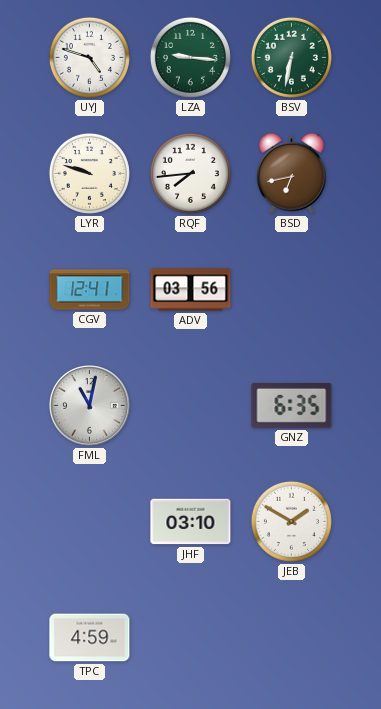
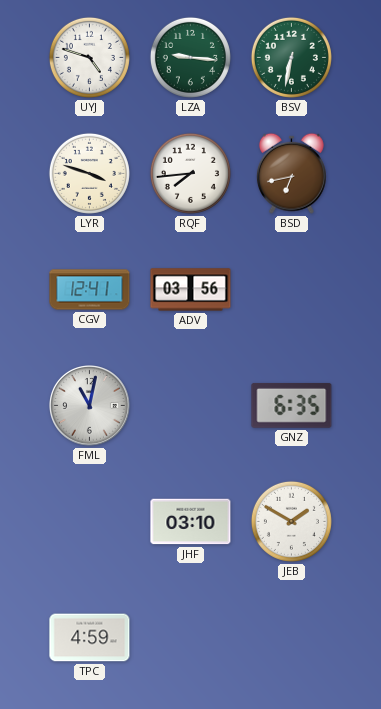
LYR: 9:48 -> 3:48 (89, 173)
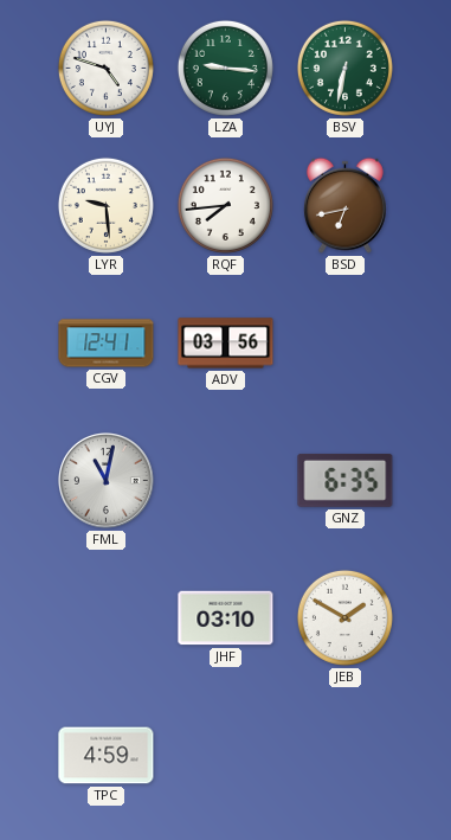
LYR: 3:48 -> 9:29 (105, 205)
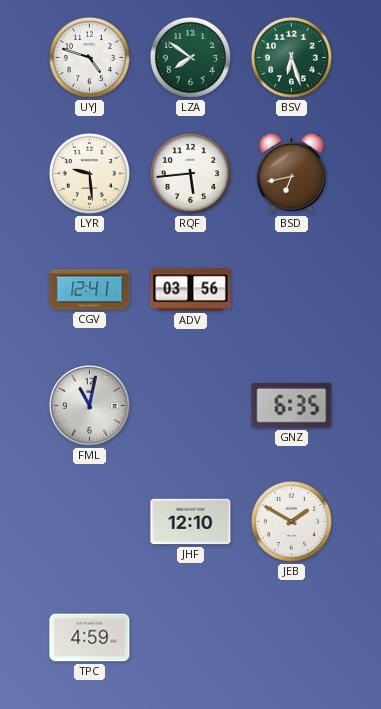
LZA: 9:16 -> 7:51 (190, 57)
BSV: 6:32 -> 6:27 (291, 57)
RQF: 7:44 -> 5:44 (190, 173)
JHF: 03:10 -> 12:10 (191, 522)
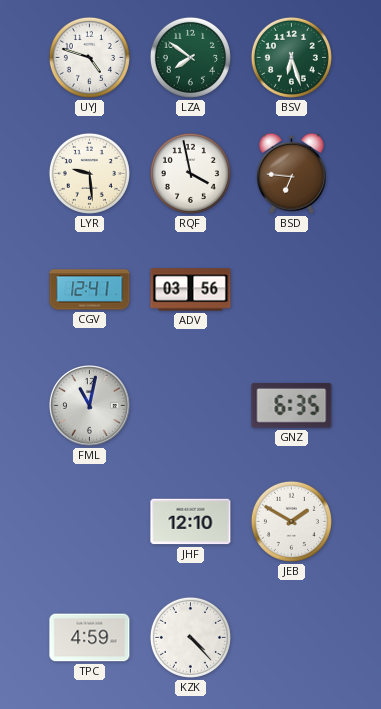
RQF: 5:44 -> 3:58 (190, 173)
BSD: 6:43 -> 6:46 (291, 173)
KZK: none -> 4:23 (190, 637)
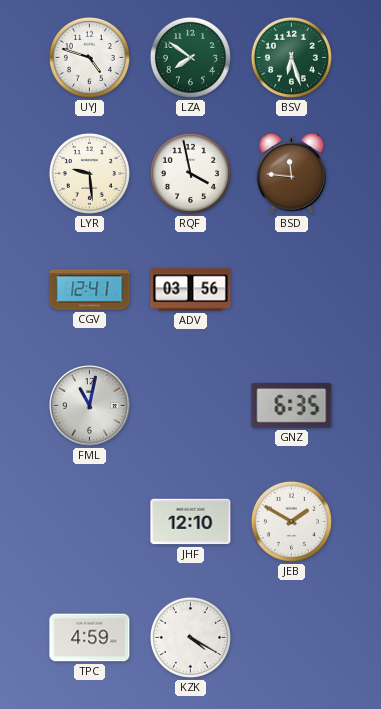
BSD: 6:46 -> 11:46 (291, 173)
KZK: 4:23 -> 4:20 (190, 637)
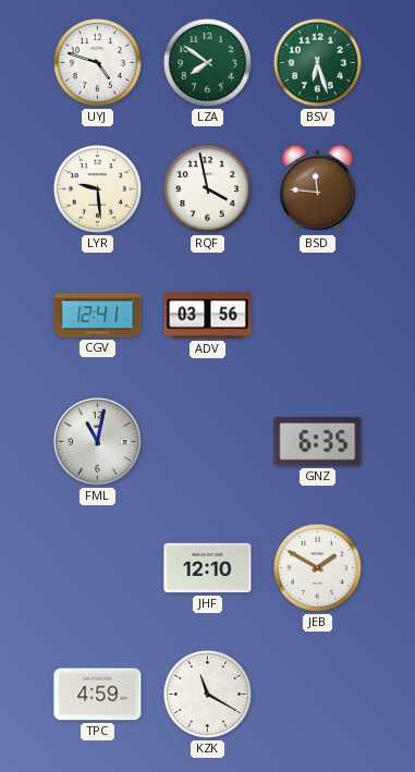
KZK: 4:20 -> 11:20 (207, 694)
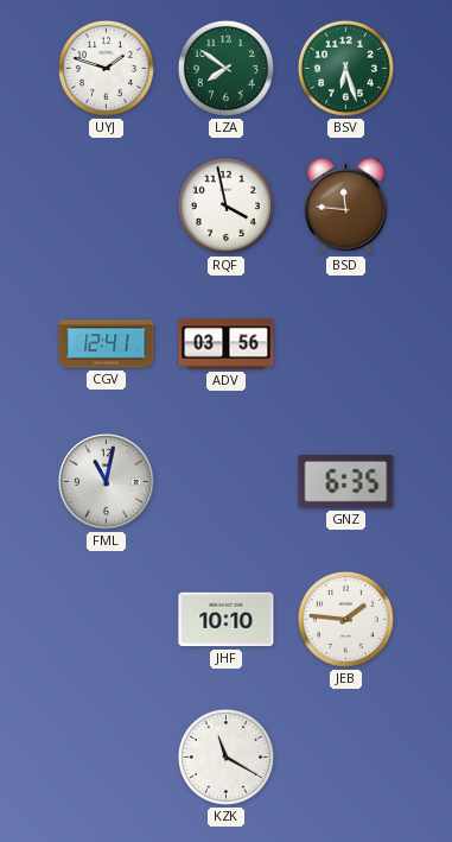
UYJ: 4:48 -> 1:48 (106, 68)
LYR: 9:29 -> none (97, 188)
JHF: 12:10 -> 10:10 (227, 620)
JEB: 1:50 -> 1:46 (345, 619)
TPC: 4:59 -> none (98, 695)
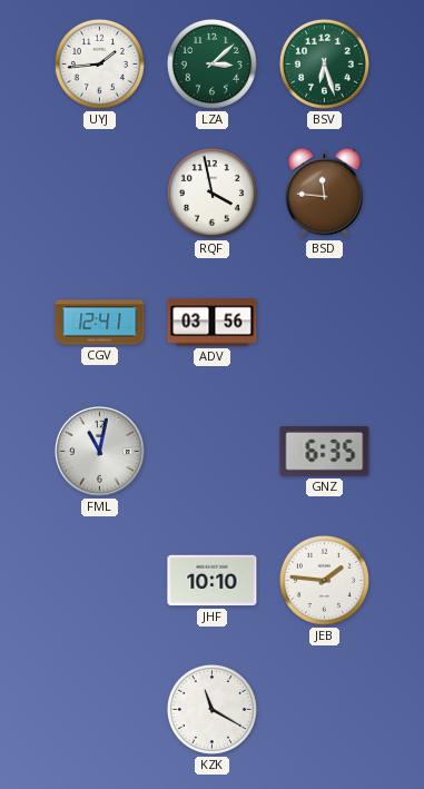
UYJ: 1:48 -> 1:44 (99, 63)
LZA: 7:51 -> 3:08 (211, 63)
